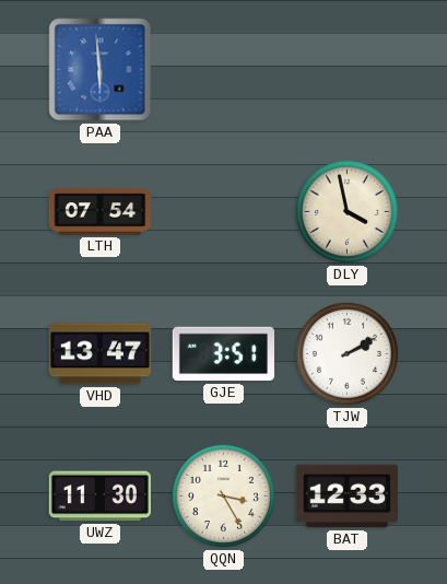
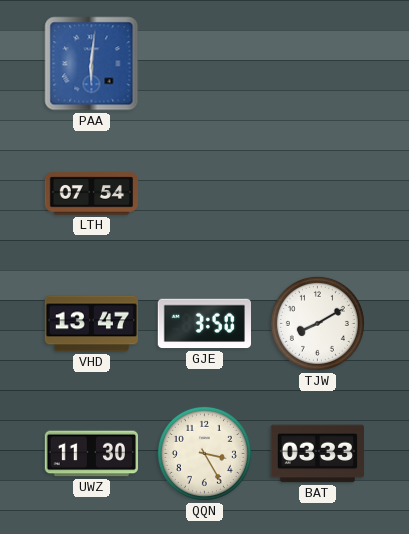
PAA: 5:59 -> 6:01 (92, 64)
DLY: 3:58 -> none (346, 211)
GJE: 3:51 -> 3:50 (204, 324)
TJW: 2:10 -> 8:10 (317, 323)
BAT: 12:33 -> 03:33 (317, 454)
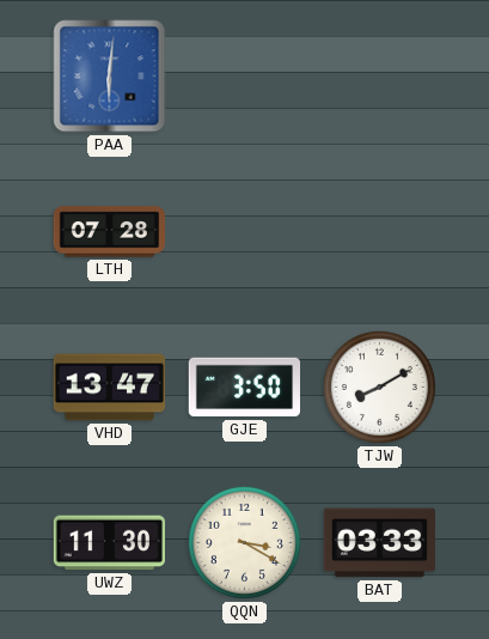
LTH: 07:54 -> 07:28 (110, 232)
QQN: 3:25 -> 3:20 (244, 542)
